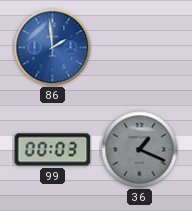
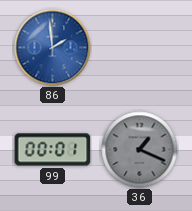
99: 00:03 -> 00:01 (53, 150)
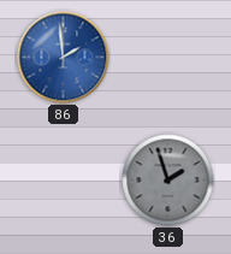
99: 00:01 -> none (53, 150)
36: 1:19 -> 1:57 (168, 181)
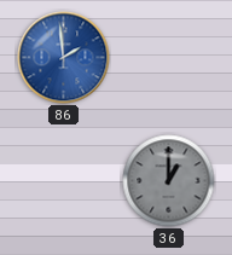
36: 1:57 -> 1:00 (169, 181)
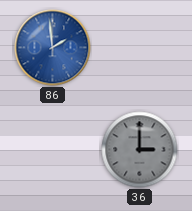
36: 1:00 -> 3:00 (140, 150)
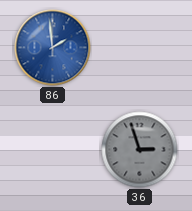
36: 3:00 -> 2:57 (140, 150)
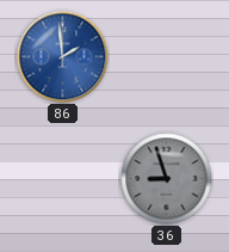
36: 2:57 -> 8:57 (167, 179)
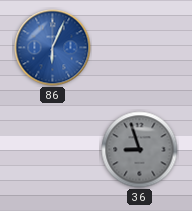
86: 1:59 -> 6:04 (53, 48)
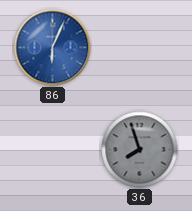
36: 8:57 -> 7:57 (140, 150)
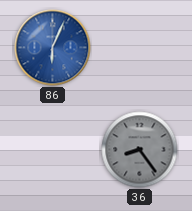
36: 7:57 -> 8:24 (140, 150)
